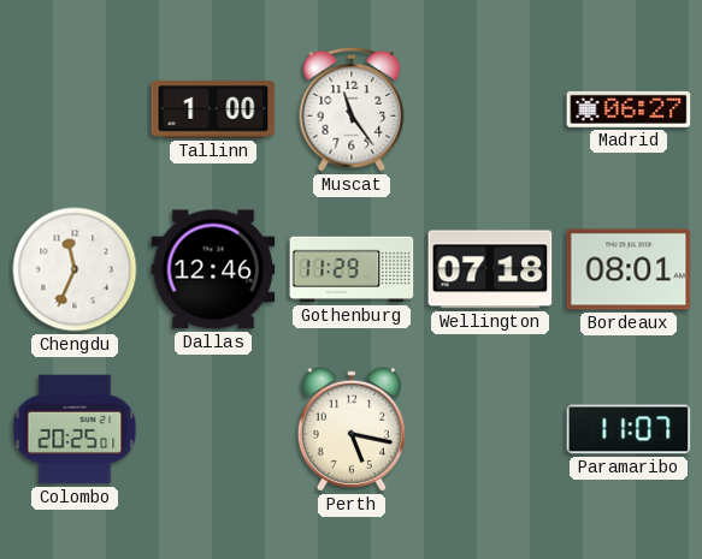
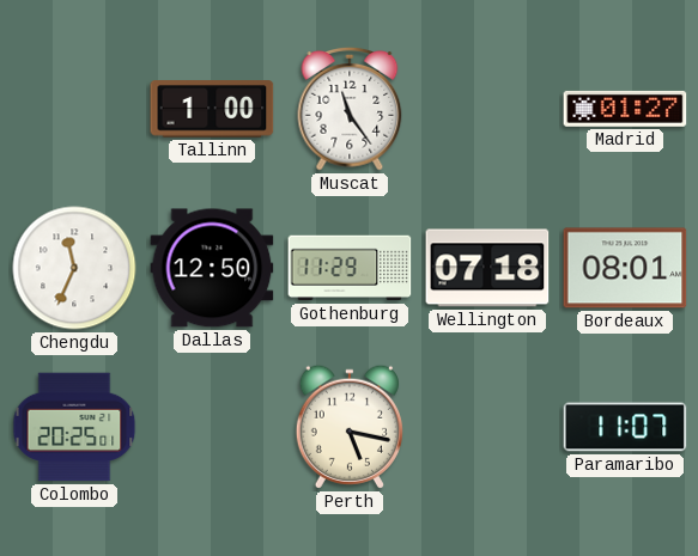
Madrid: 06:27 -> 01:27 (625, 109)
Dallas: 12:46 -> 12:50 (212, 268)
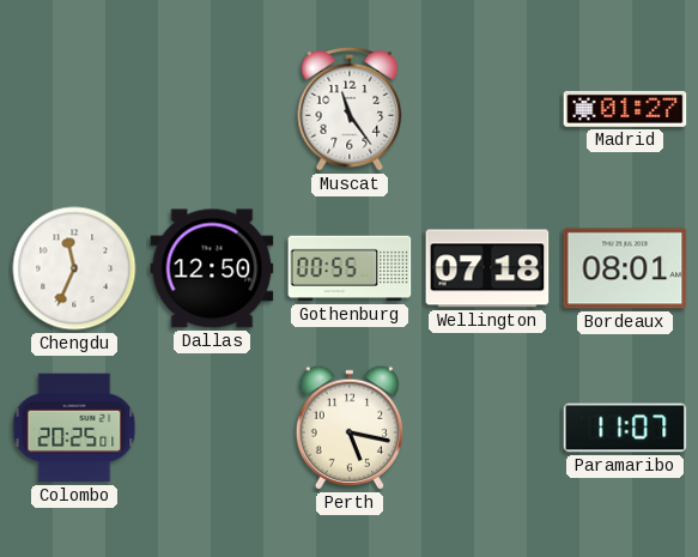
Tallinn: 1:00 -> none (212, 109)
Gothenburg: 11:29 -> 00:55 (350, 268)
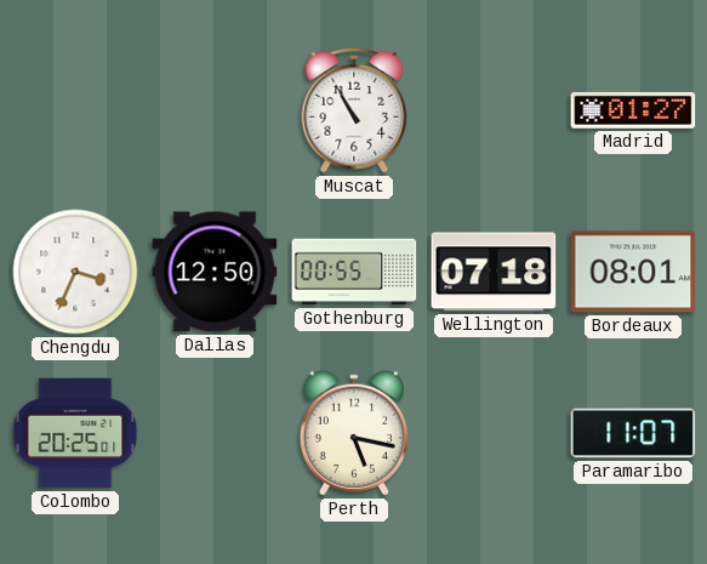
Muscat: 11:24 -> 10:55 (354, 110)
Chengdu: 11:34 -> 3:34 (75, 272)
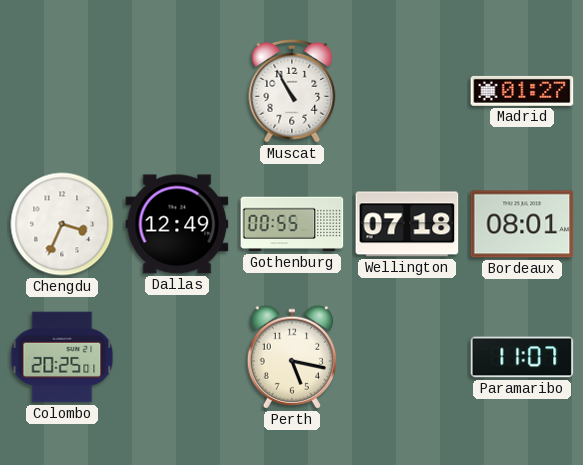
Dallas: 12:50 -> 12:49 (177, 224)
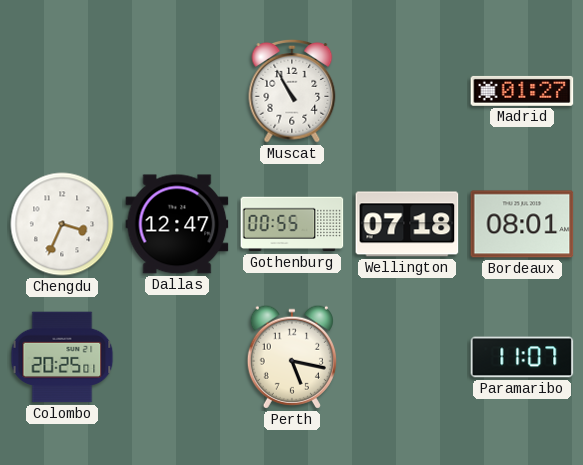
Dallas: 12:49 -> 12:47 (177, 224)
